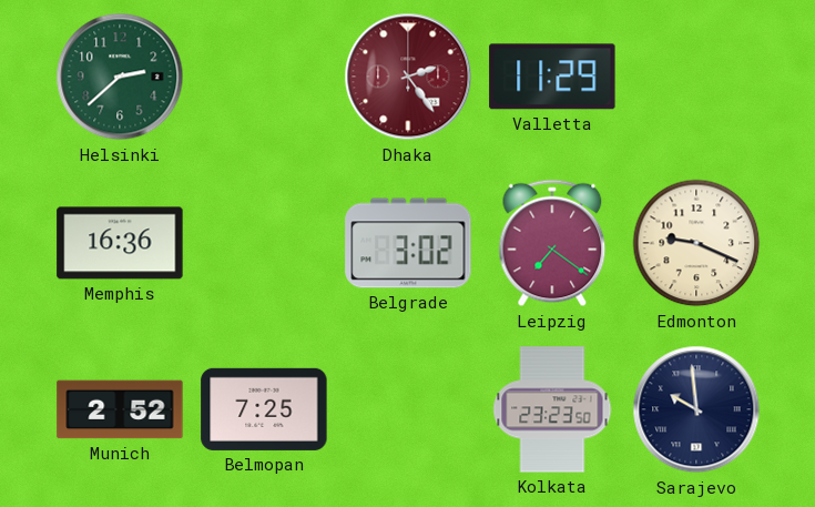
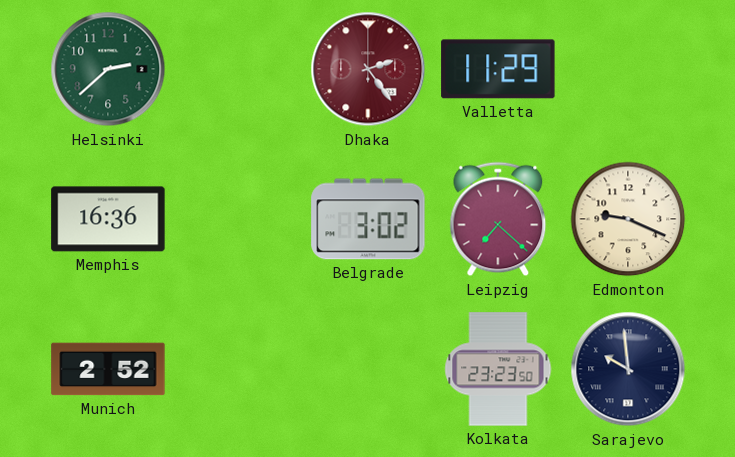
Leipzig: 7:21 -> 7:22 (498, 219)
Belmopan: 7:25 -> none (264, 409)
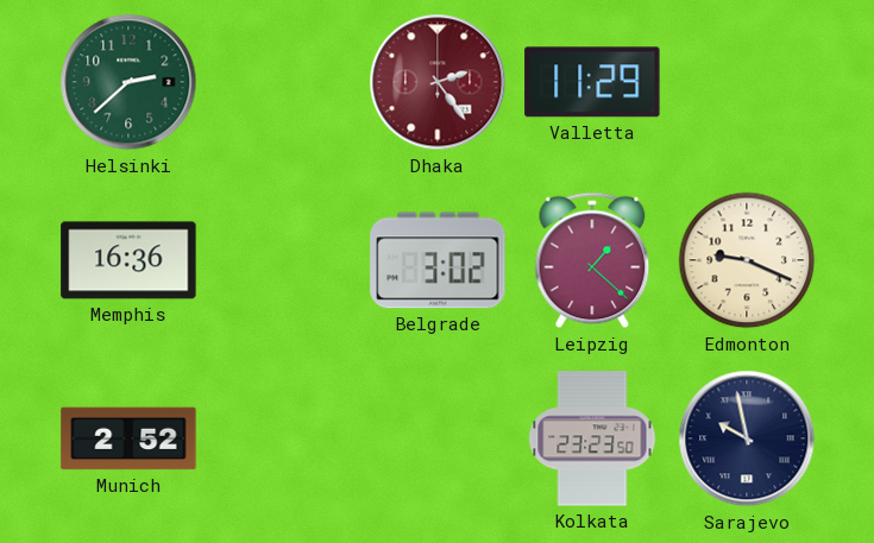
Leipzig: 7:22 -> 1:22 (592, 260)
Sarajevo: 9:59 -> 9:58 (747, 438)
